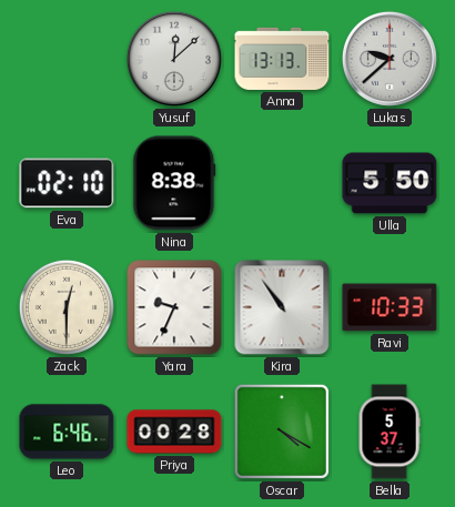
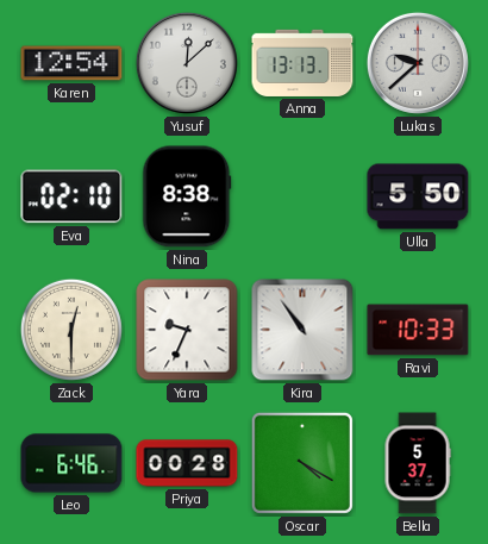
Karen: none -> 12:54 (71, 63)
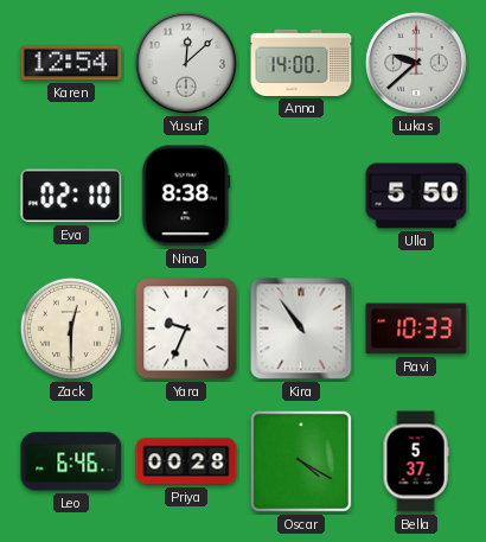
Anna: 13:13 -> 14:00 (301, 63)
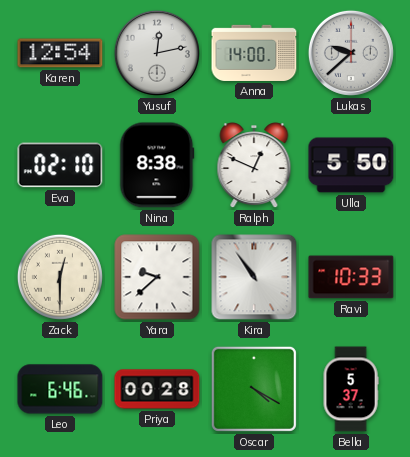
Yusuf: 12:08 -> 12:13 (157, 53)
Ralph: none -> 12:49 (254, 166)
Yara: 9:34 -> 9:38 (157, 277)
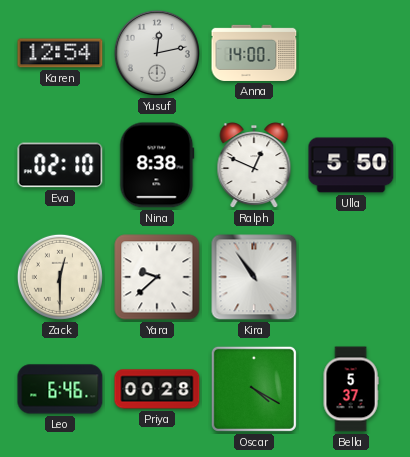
Lukas: 9:38 -> none (351, 53)
Ravi: 10:33 -> none (351, 277)
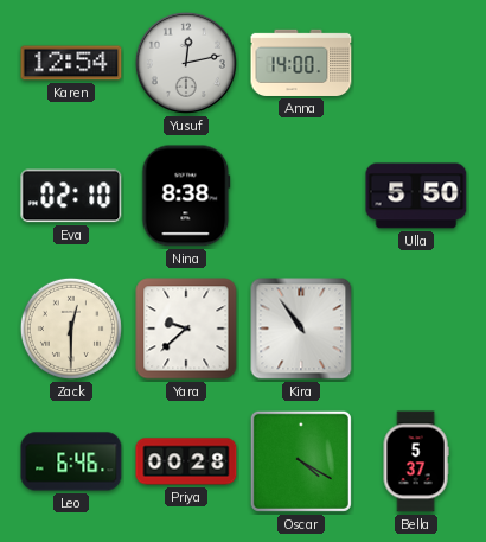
Ralph: 12:49 -> none (254, 166)
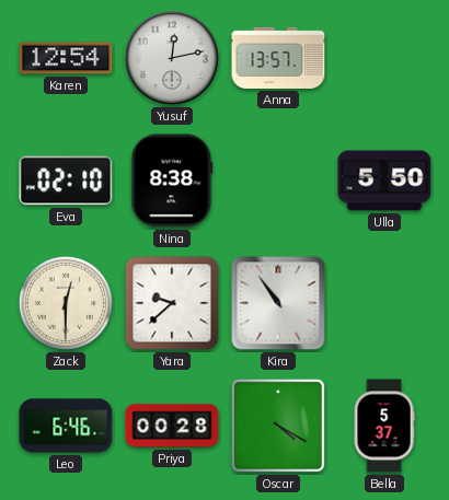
Anna: 14:00 -> 13:57 (278, 58)
